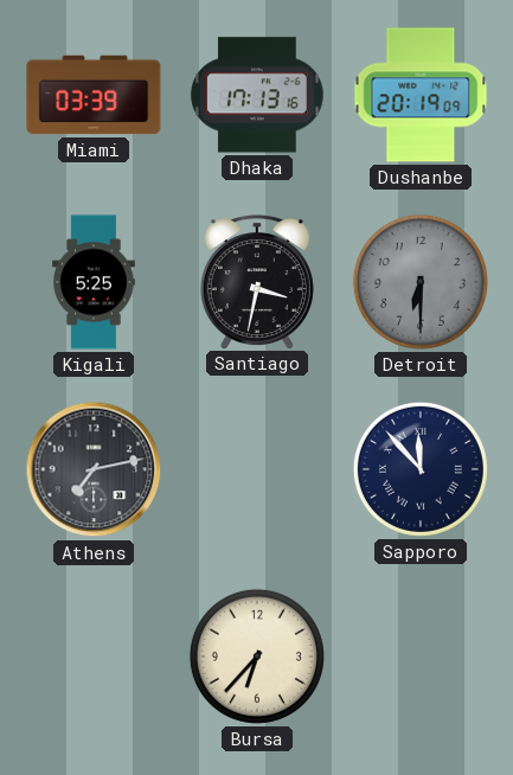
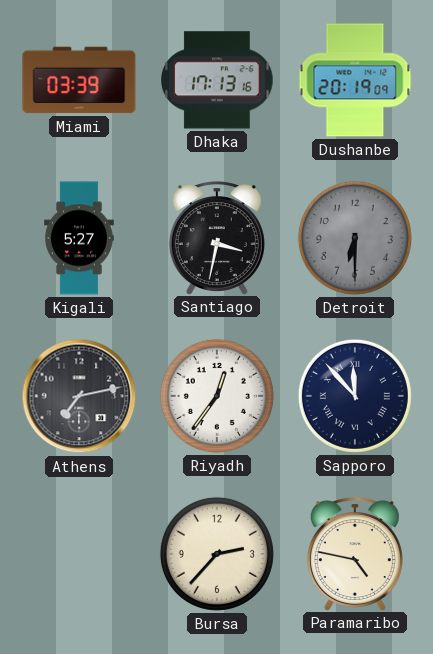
Kigali: 5:25 -> 5:27 (79, 238)
Riyadh: none -> 12:36 (217, 396)
Bursa: 6:37 -> 2:37 (217, 554)
Paramaribo: none -> 4:47 (355, 554)
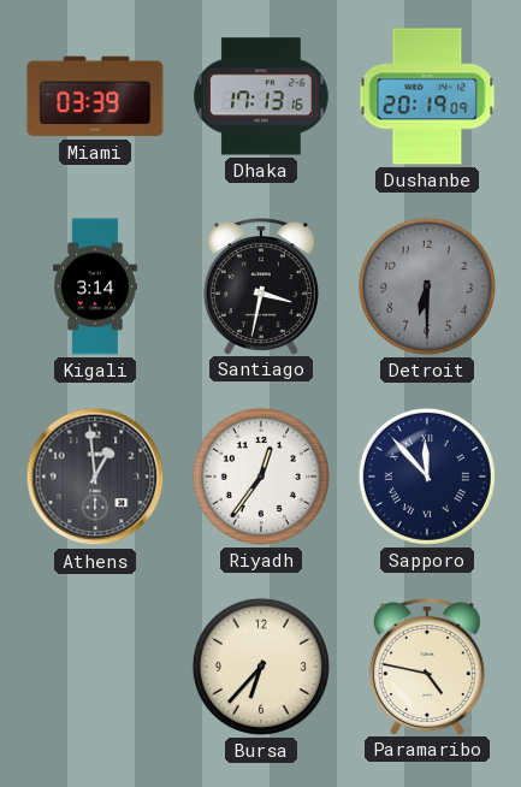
Kigali: 5:27 -> 3:14 (95, 286)
Athens: 7:13 -> 12:59 (95, 477)
Bursa: 2:37 -> 6:37 (261, 667)
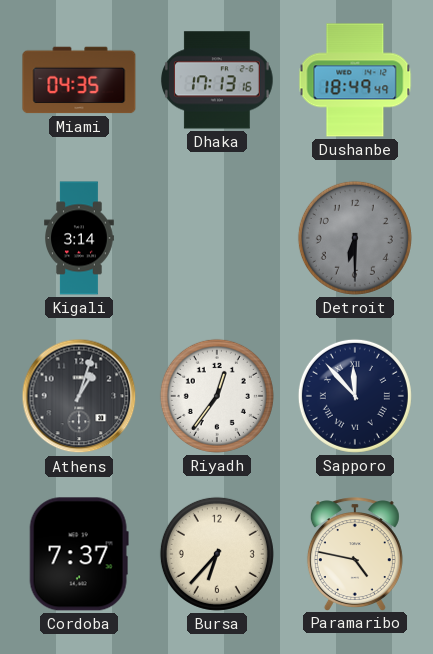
Miami: 03:39 -> 04:35 (79, 80)
Dushanbe: 20:19 -> 18:49 (355, 80)
Santiago: 3:32 -> none (261, 286)
Athens: 12:59 -> 1:03 (79, 396)
Cordoba: none -> 7:37 (79, 554)
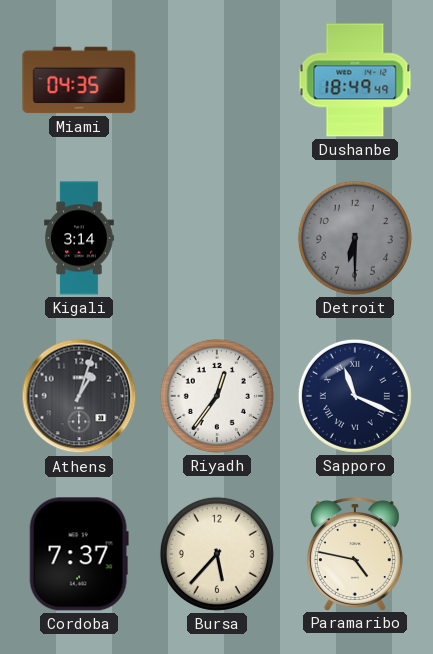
Dhaka: 17:13 -> none (218, 80)
Sapporo: 11:53 -> 11:19 (355, 396)
Bursa: 6:37 -> 5:37 (217, 554)
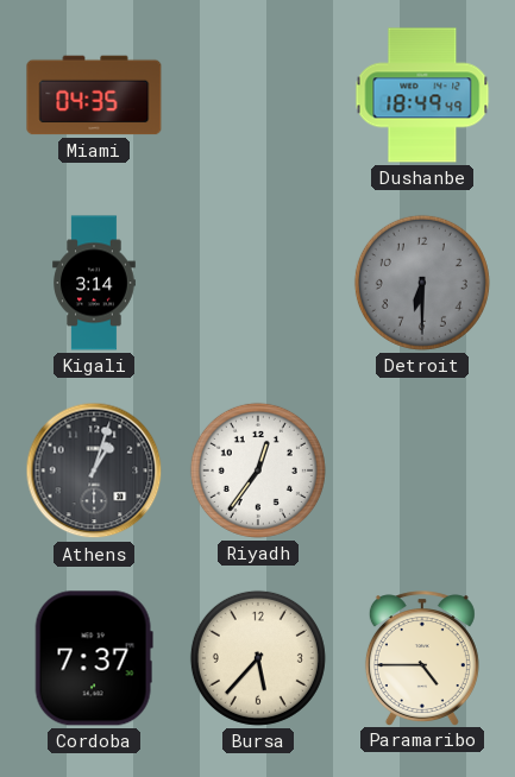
Sapporo: 11:19 -> none (355, 396)
Paramaribo: 4:47 -> 4:45 (422, 658)
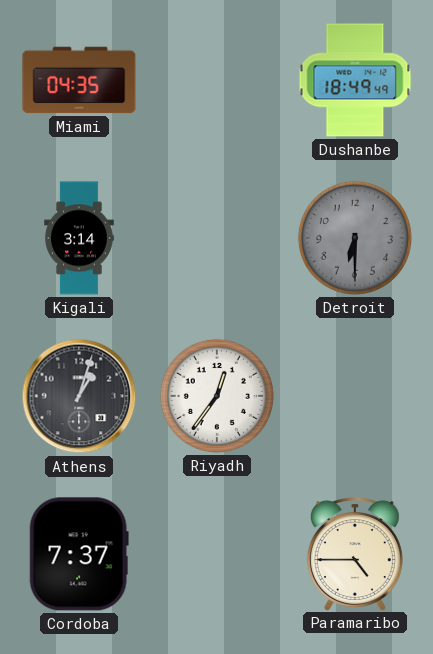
Bursa: 5:37 -> none (258, 658)
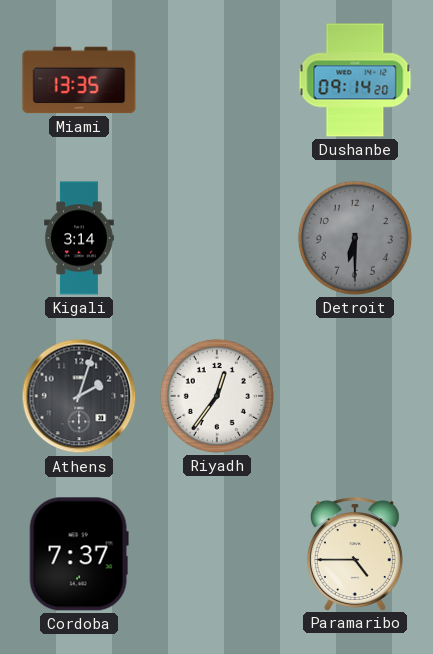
Miami: 04:35 -> 13:35 (79, 80)
Dushanbe: 18:49 -> 09:14 (355, 80)
Athens: 1:03 -> 2:03 (79, 396)
